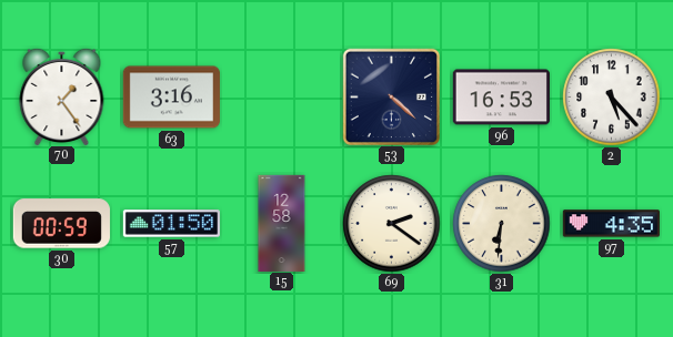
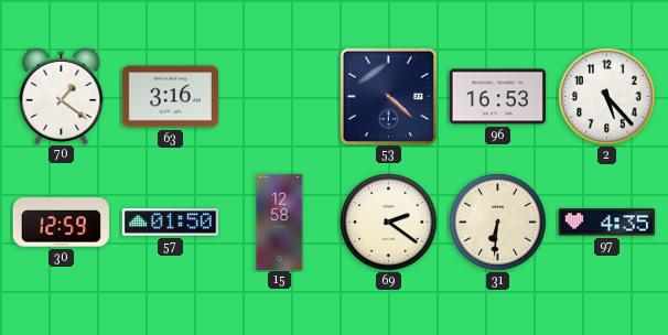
70: 1:24 -> 1:21 (62, 95)
30: 00:59 -> 12:59 (61, 223)
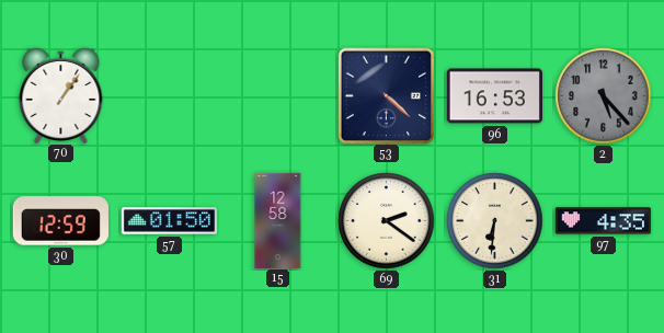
70: 1:21 -> 1:06 (61, 94)
63: 3:16 -> none (170, 97)
2 dial: white -> grey (604, 96)
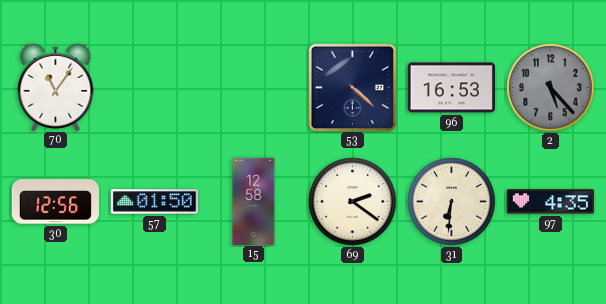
70: 1:06 -> 11:06 (56, 86)
30: 12:59 -> 12:56 (55, 202)
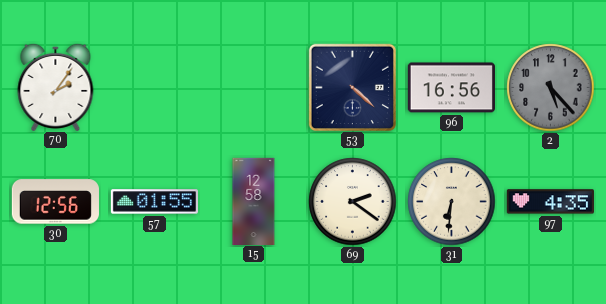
70: 11:06 -> 2:06 (56, 86)
96: 16:53 -> 16:56 (451, 88)
57: 01:50 -> 01:55 (154, 202)
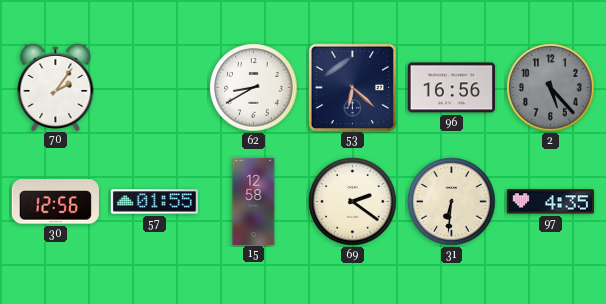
62: none -> 8:40 (254, 88)
53: 4:22 -> 6:22 (352, 87)
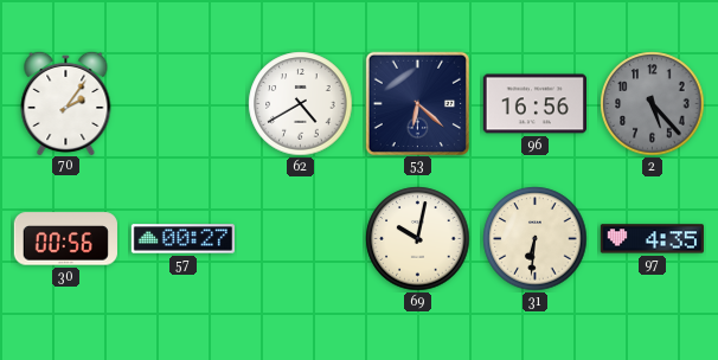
62: 8:40 -> 4:40 (301, 104)
30: 12:56 -> 00:56 (65, 239)
57: 01:55 -> 00:27 (182, 239)
15: 12:58 -> none (254, 201)
69: 2:21 -> 10:02 (418, 239)
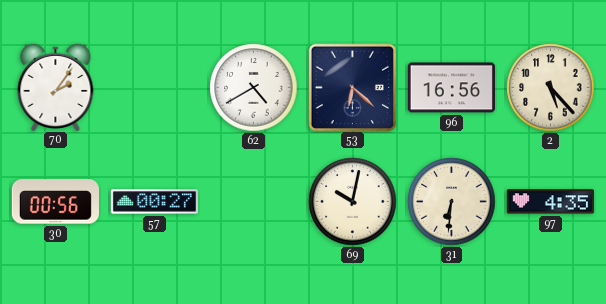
2 dial: grey -> cream (551, 88)
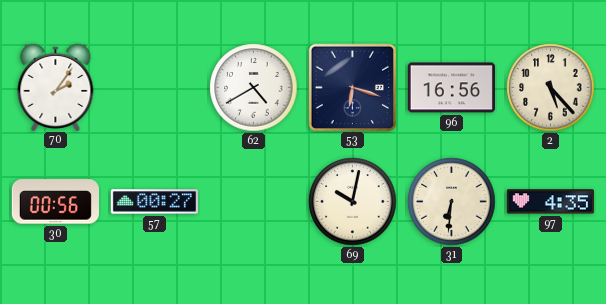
53: 6:22 -> 6:18 (352, 87)
